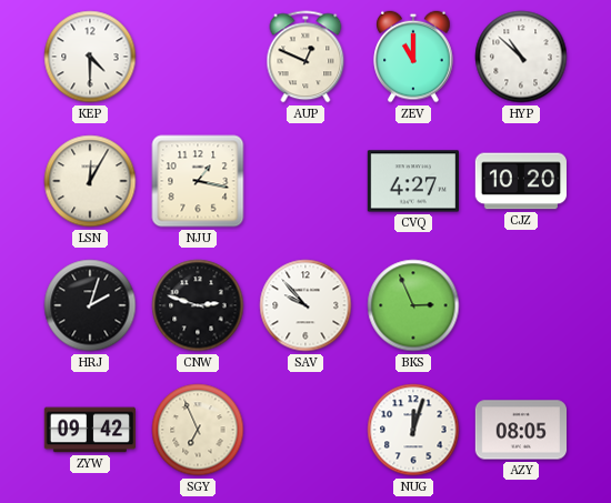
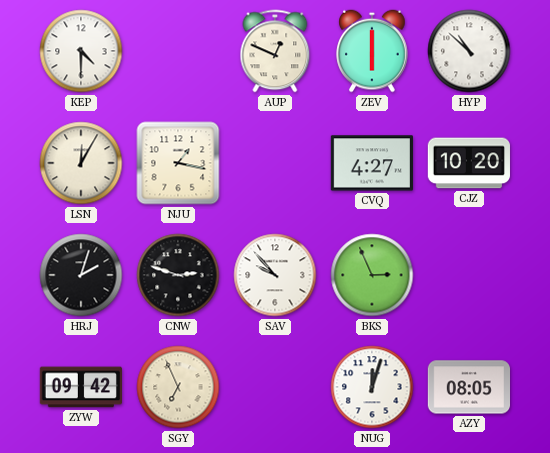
ZEV: 11:00 -> 6:00 (372, 51)
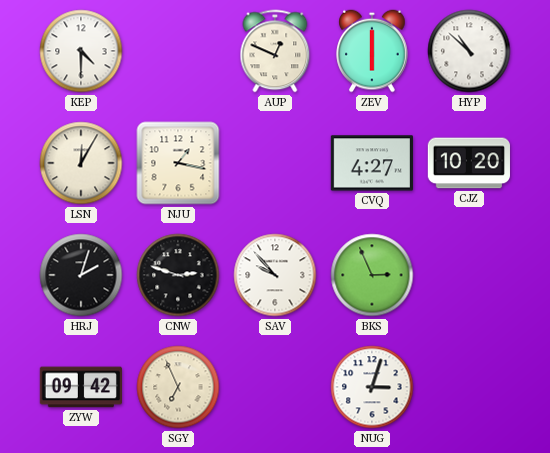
NUG: 12:03 -> 3:03 (372, 387)
AZY: 08:05 -> none (468, 387)
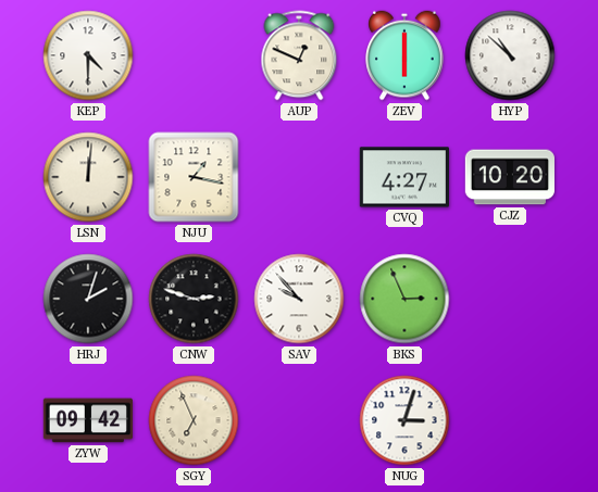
LSN: 12:05 -> 12:01 (88, 177)
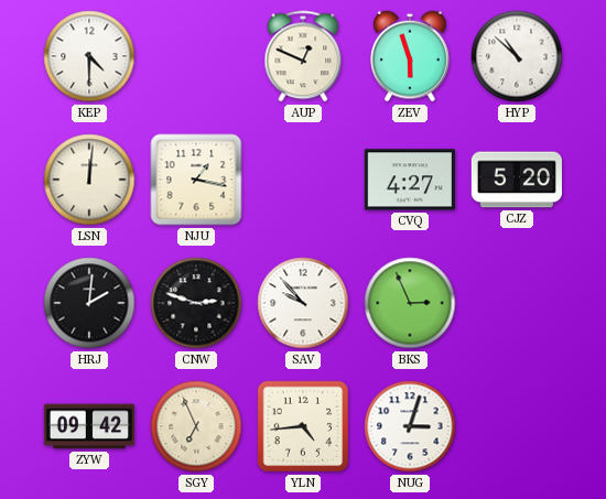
ZEV: 6:00 -> 5:57 (410, 56)
CJZ: 10:20 -> 5:20 (517, 180)
HRJ: 2:03 -> 2:01 (89, 303)
YLN: none -> 4:44 (303, 426)
